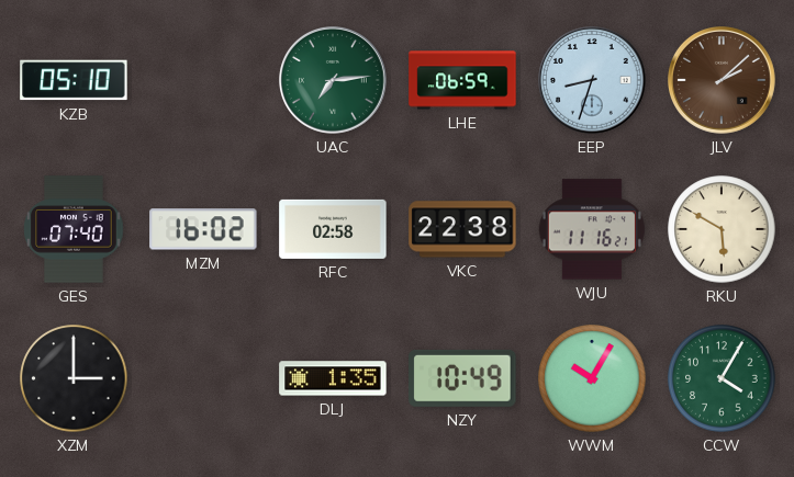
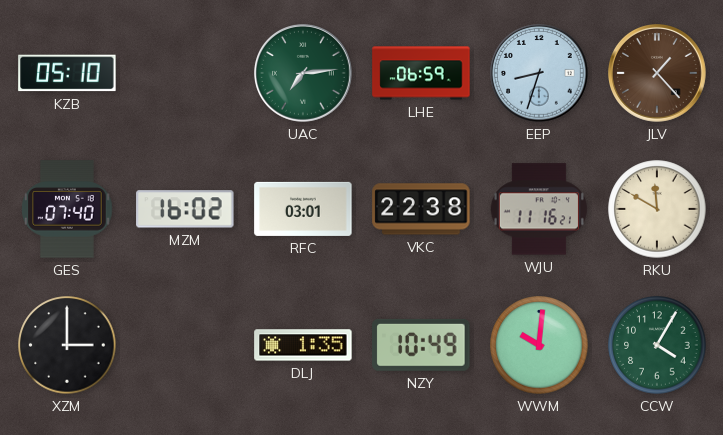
JLV: 2:08 -> 1:23 (658, 74)
RFC: 02:58 -> 03:01 (303, 209)
RKU: 5:50 -> 11:50 (657, 209)
WWM: 10:05 -> 10:01 (539, 345)
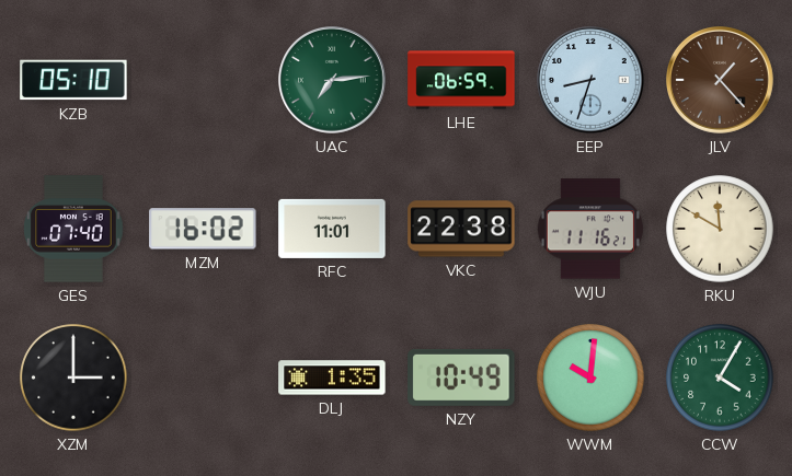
RFC: 03:01 -> 11:01 (332, 229)
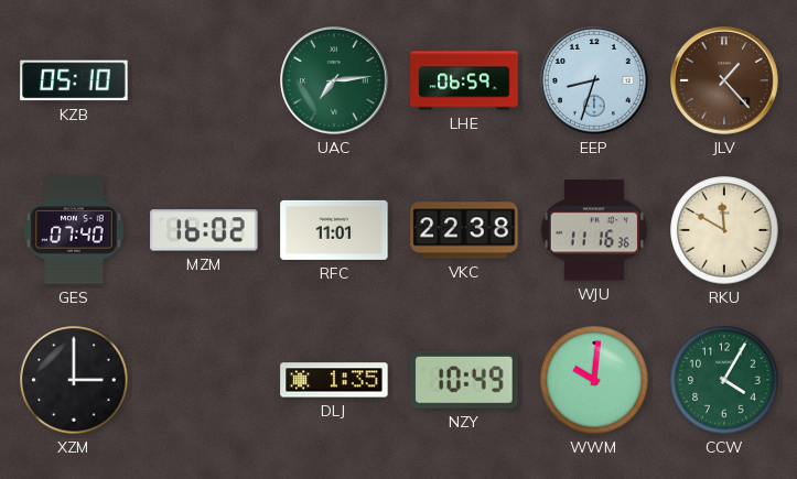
WJU: 11:16:21 -> 11:16:36 (594, 230)
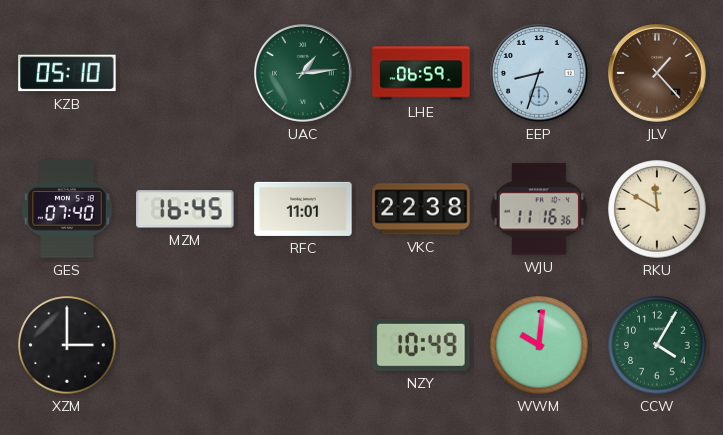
UAC: 7:14 -> 1:14 (304, 74)
MZM: 16:02 -> 16:45 (185, 209)
DLJ: 1:35 -> none (334, 380)
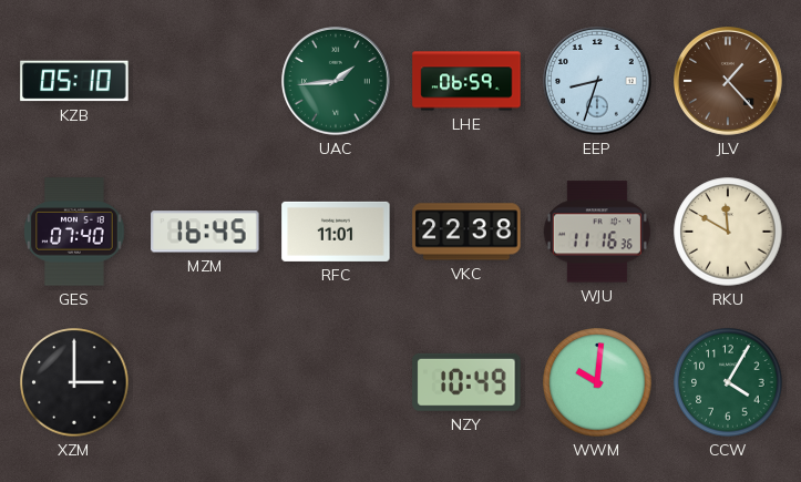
UAC: 1:14 -> 1:44 (337, 82)
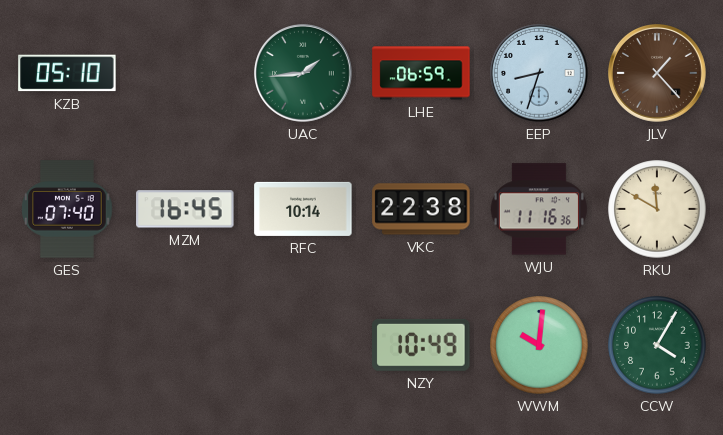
RFC: 11:01 -> 10:14 (303, 209)
XZM: 3:00 -> none (74, 382)
